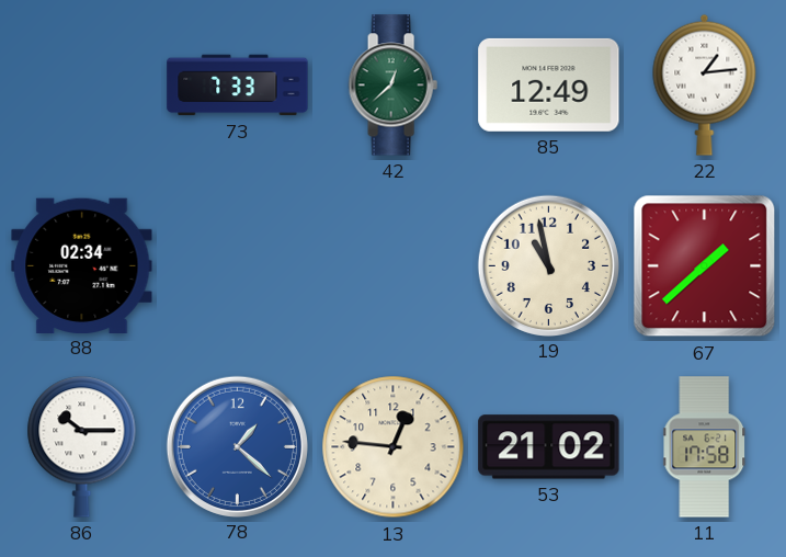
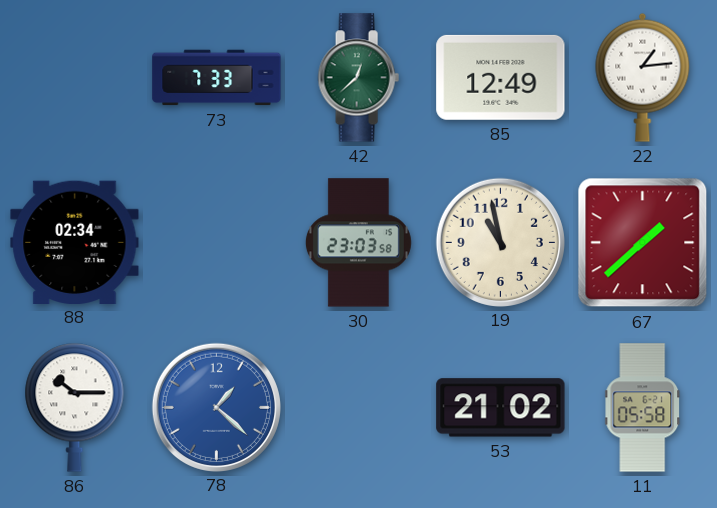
30: none -> 23:03 (358, 243)
13: 12:46 -> none (394, 447)
11: 17:58 -> 05:58 (643, 408)
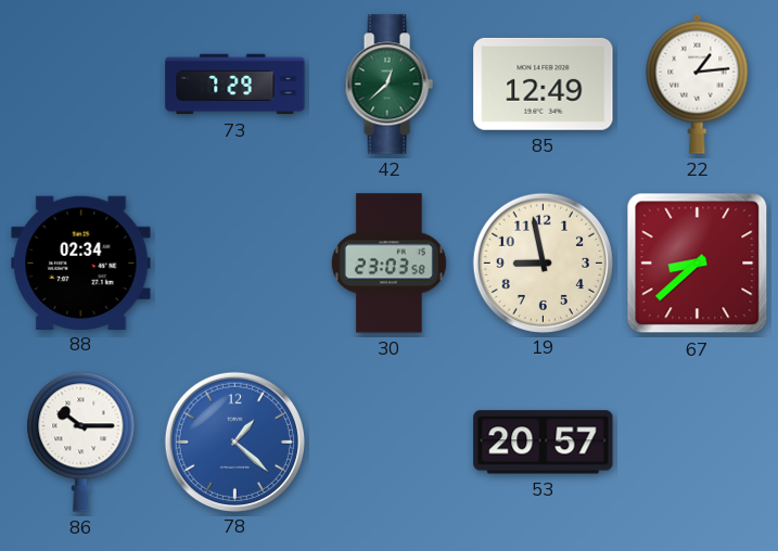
73: 7:33 -> 7:29 (235, 85)
19: 10:58 -> 8:58 (543, 262)
67: 1:38 -> 8:38 (698, 264)
53: 21:02 -> 20:57 (544, 443)
11: 05:58 -> none (643, 408)
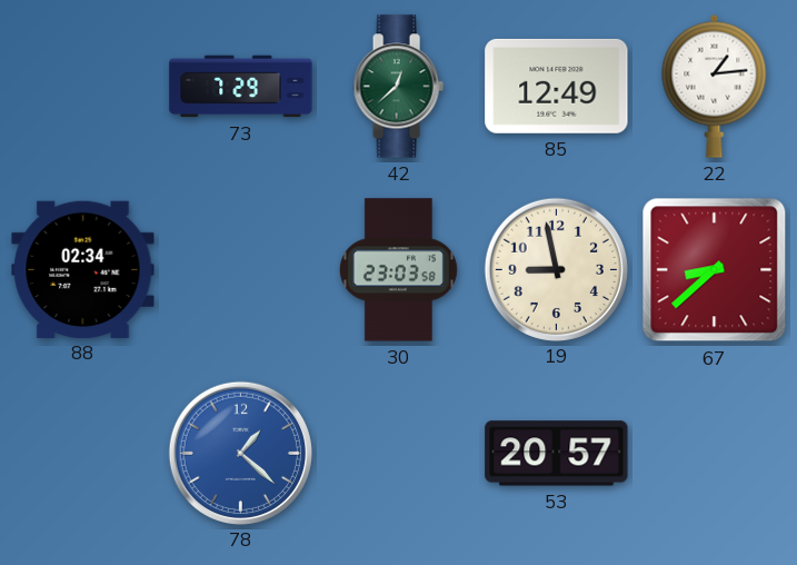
86: 10:15 -> none (81, 441)
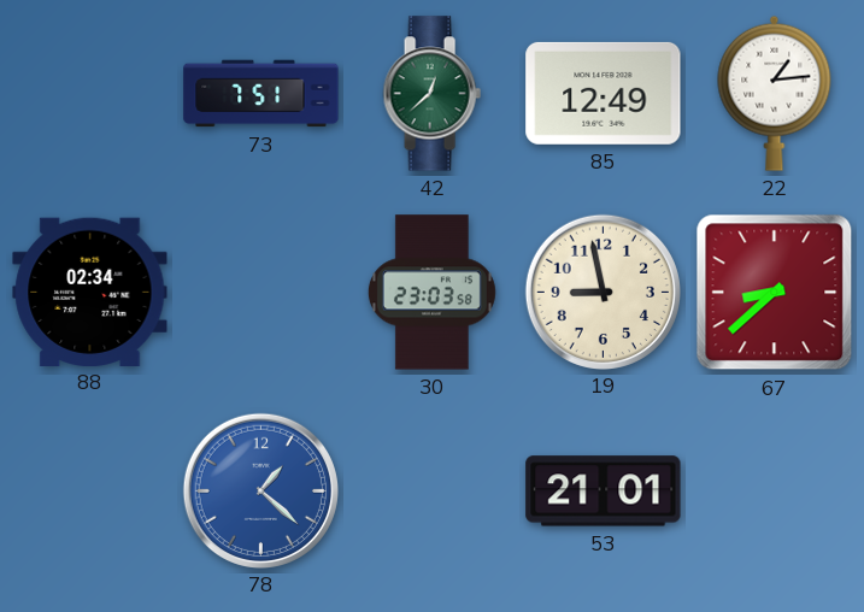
73: 7:29 -> 7:51 (261, 94)
53: 20:57 -> 21:01 (604, 492)
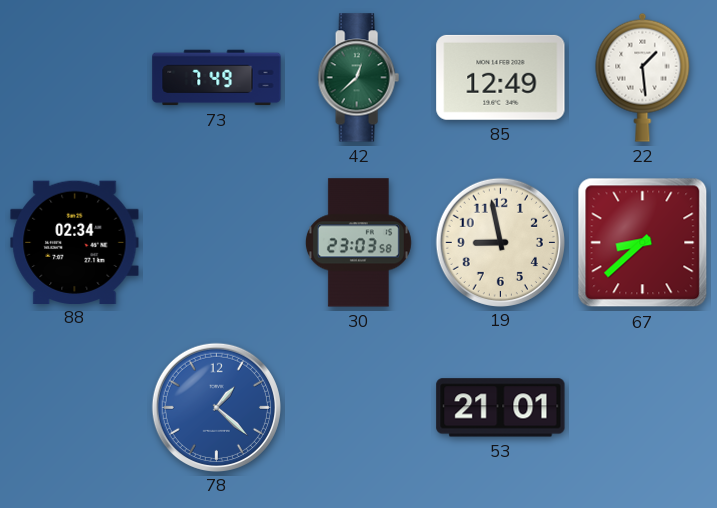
73: 7:51 -> 7:49 (217, 78)
22: 1:14 -> 1:29 (643, 77)
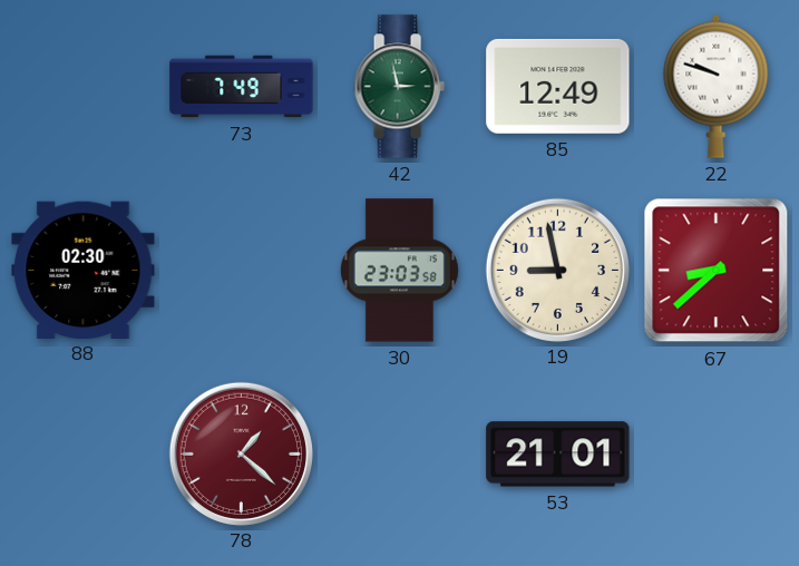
42: 12:38 -> 2:58 (399, 87)
22: 1:29 -> 9:48 (717, 86)
88: 02:34 -> 02:30 (84, 270)
78 dial: blue -> burgundy (241, 453)
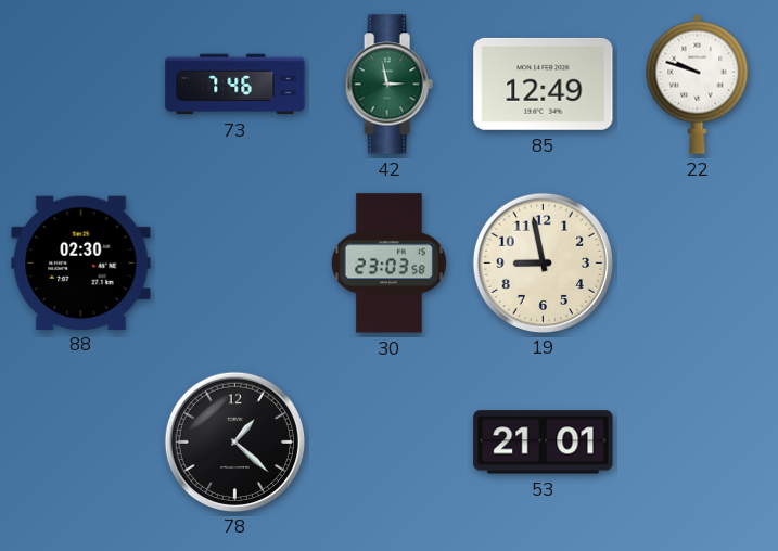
73: 7:49 -> 7:46 (235, 85)
67: 8:38 -> none (717, 271)
78 dial: burgundy -> black (234, 441)
